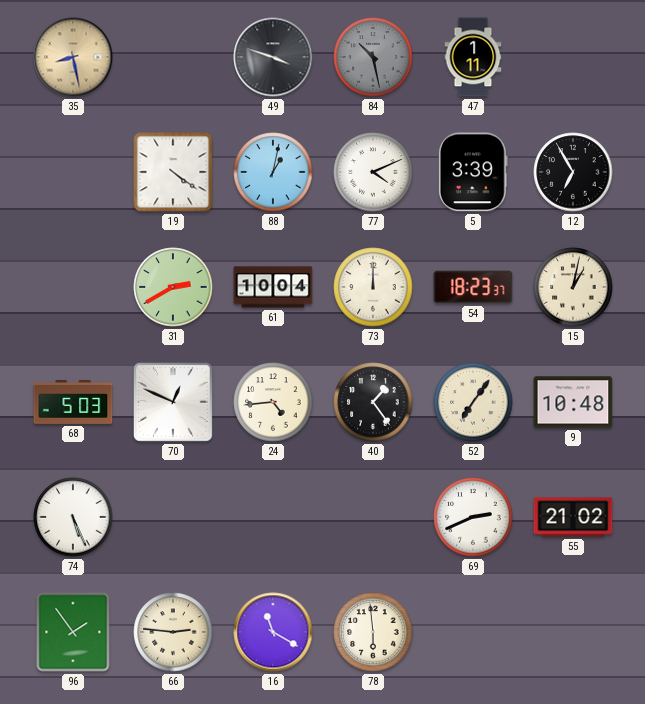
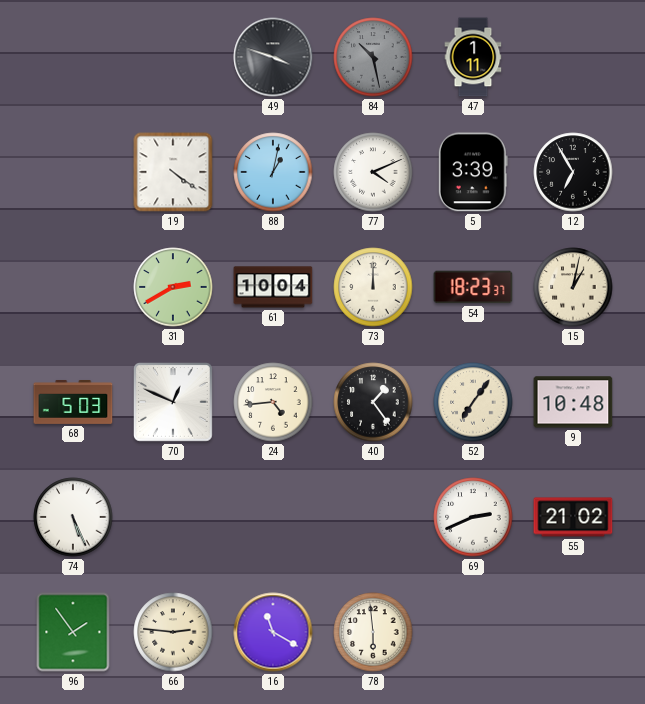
35: 8:28 -> none (73, 57)
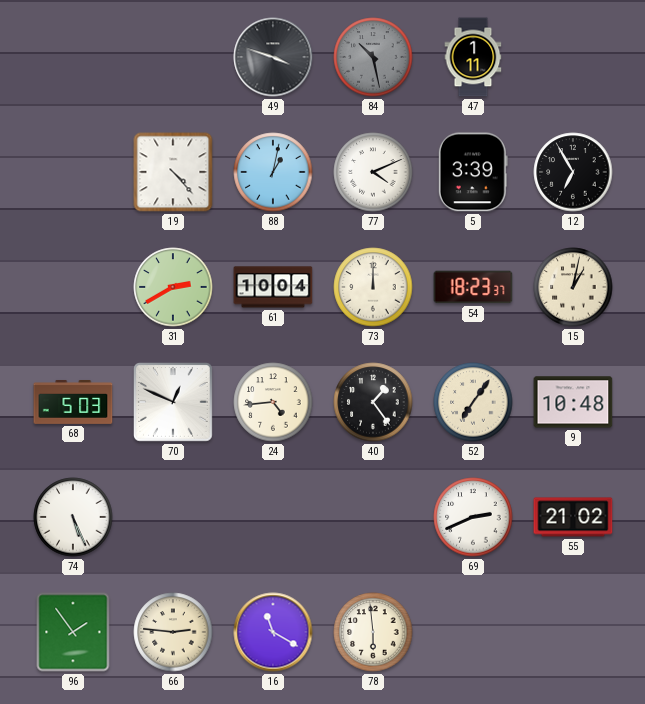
19: 4:21 -> 4:23 (173, 172)
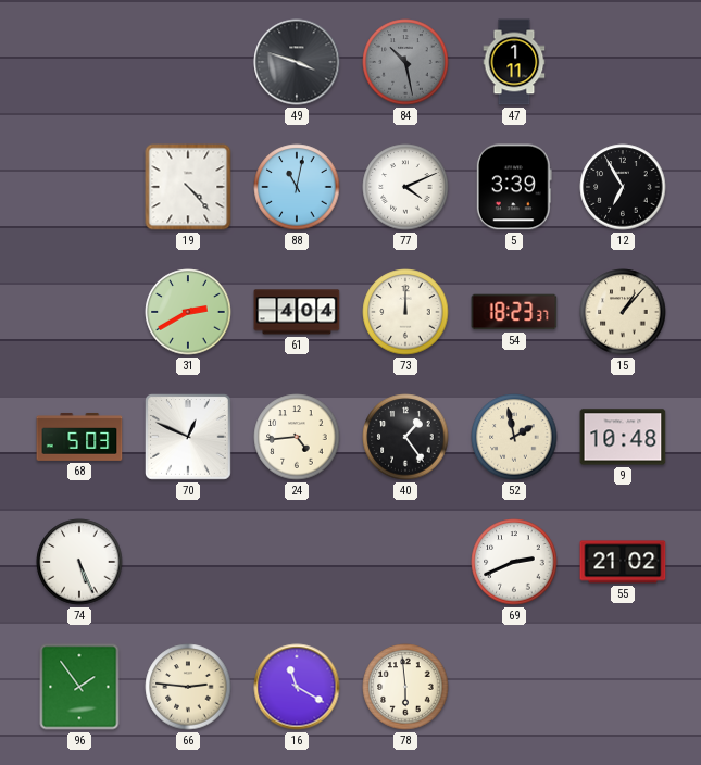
88: 1:02 -> 11:02 (297, 187)
61: 10:04 -> 4:04 (297, 312)
15: 1:02 -> 1:07 (623, 312)
52: 7:06 -> 1:58 (514, 437)
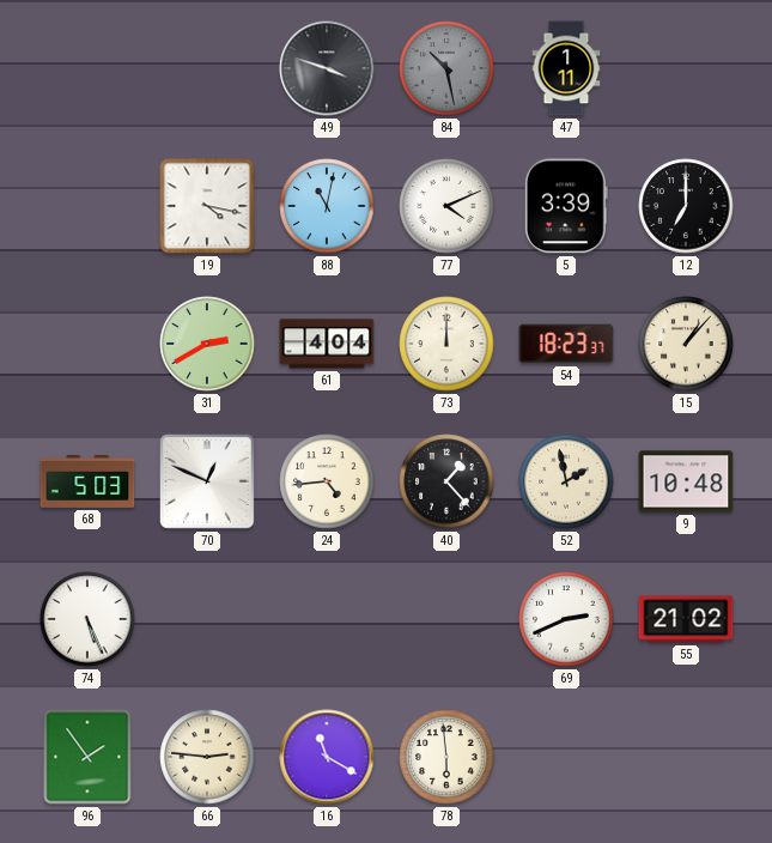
19: 4:23 -> 4:17 (207, 206)
12: 6:55 -> 7:00 (686, 206)
40: 1:24 -> 1:23 (446, 481)
